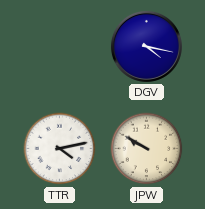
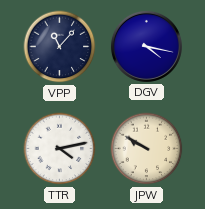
VPP: none -> 11:07 (60, 47)
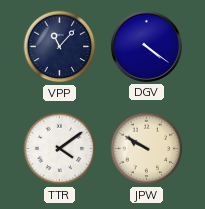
DGV: 4:17 -> 4:21 (146, 46)
TTR: 4:13 -> 4:09 (60, 149)
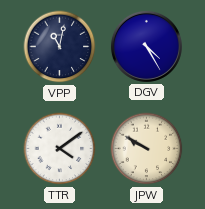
VPP: 11:07 -> 11:02 (60, 47)
DGV: 4:21 -> 4:25 (146, 46)
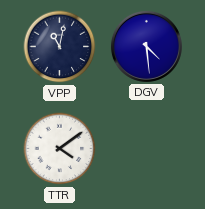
DGV: 4:25 -> 4:29 (146, 46)
JPW: 9:50 -> none (147, 149)
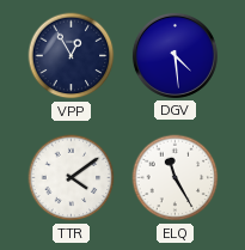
VPP: 11:02 -> 12:55 (72, 56)
ELQ: none -> 11:25 (176, 178)
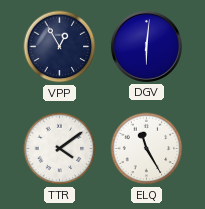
DGV: 4:29 -> 6:01 (146, 46)
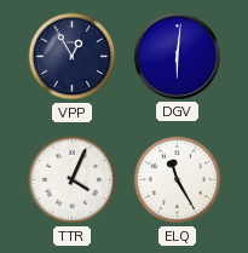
TTR: 4:09 -> 4:04 (73, 180)
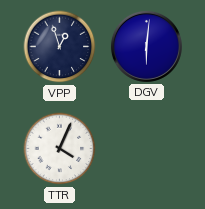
VPP: 12:55 -> 12:57 (60, 47)
ELQ: 11:25 -> none (178, 180)
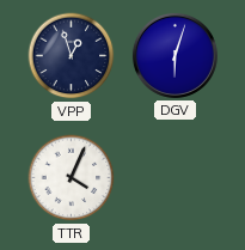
DGV: 6:01 -> 6:03 (174, 55)
